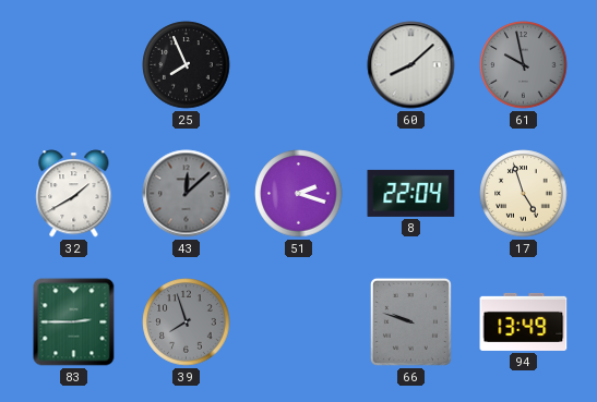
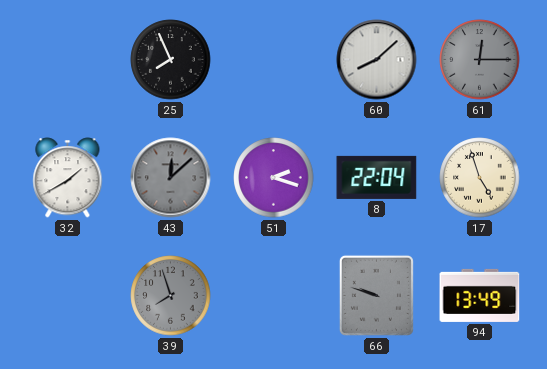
61: 9:58 -> 12:15 (480, 60)
83: 2:45 -> none (74, 322)
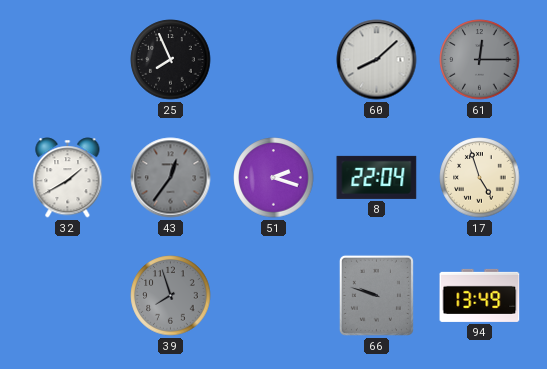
43: 12:08 -> 12:36 (171, 178)
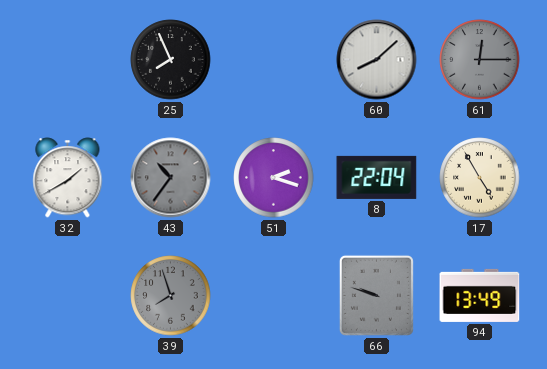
43: 12:36 -> 10:36 (171, 178)
17: 4:57 -> 4:55 (480, 178)
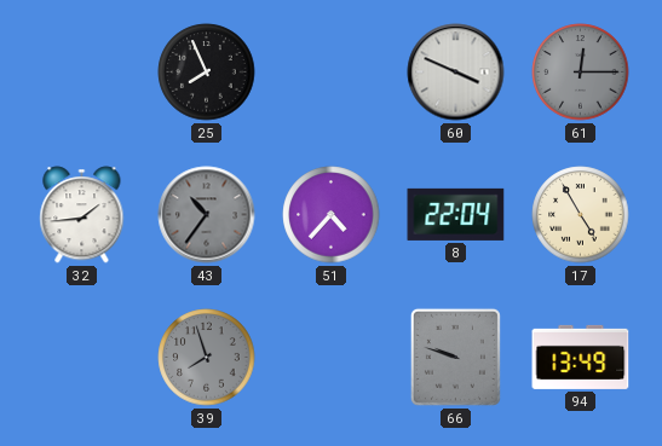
60: 8:08 -> 3:49 (456, 73)
32: 1:40 -> 1:44 (82, 215)
51: 2:18 -> 4:37 (332, 215)
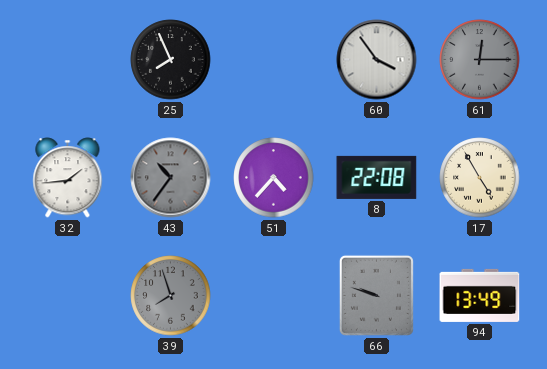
60: 3:49 -> 3:54 (377, 60)
8: 22:04 -> 22:08 (377, 177)
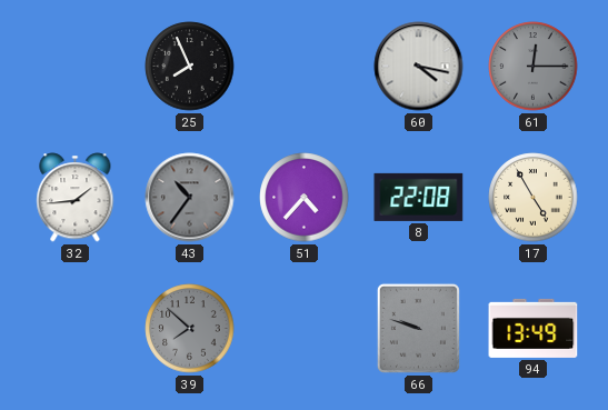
60: 3:54 -> 4:17 (419, 67)
39: 7:57 -> 7:52 (190, 329)
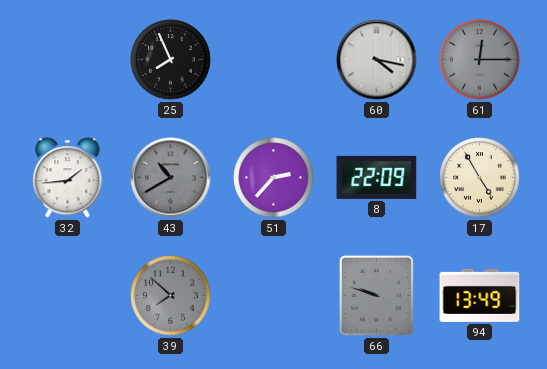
43: 10:36 -> 10:40 (171, 178)
51: 4:37 -> 2:37 (274, 178)
8: 22:08 -> 22:09 (377, 177)
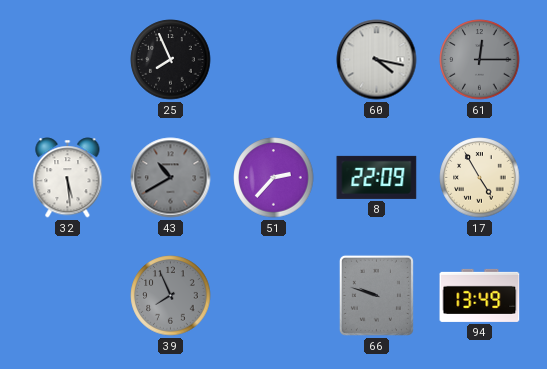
32: 1:44 -> 5:29 (68, 178)
39: 7:52 -> 7:56 (171, 296)
